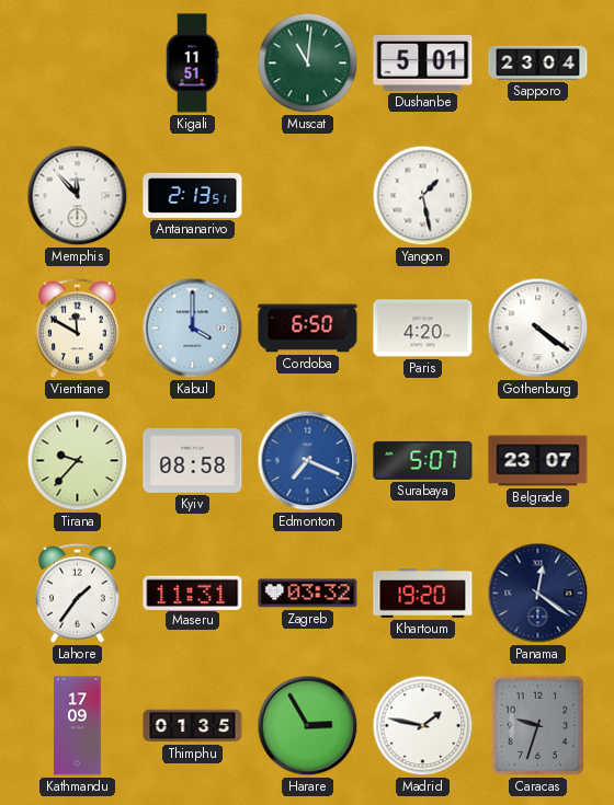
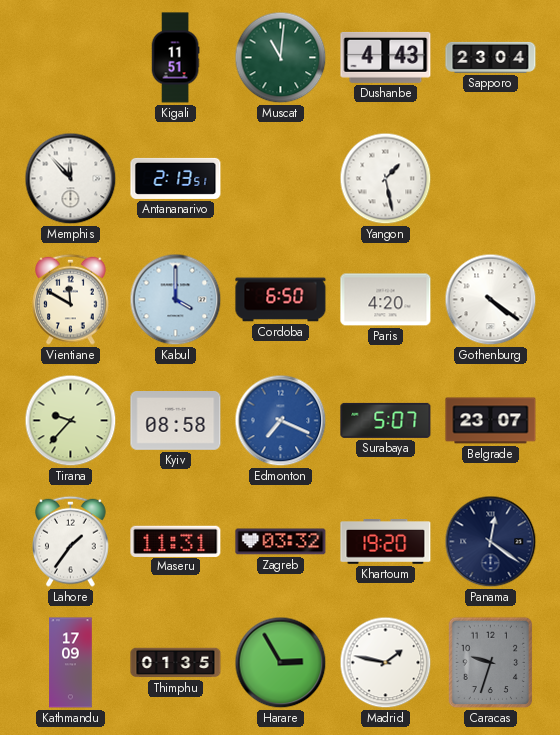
Dushanbe: 5:01 -> 4:43 (386, 57)
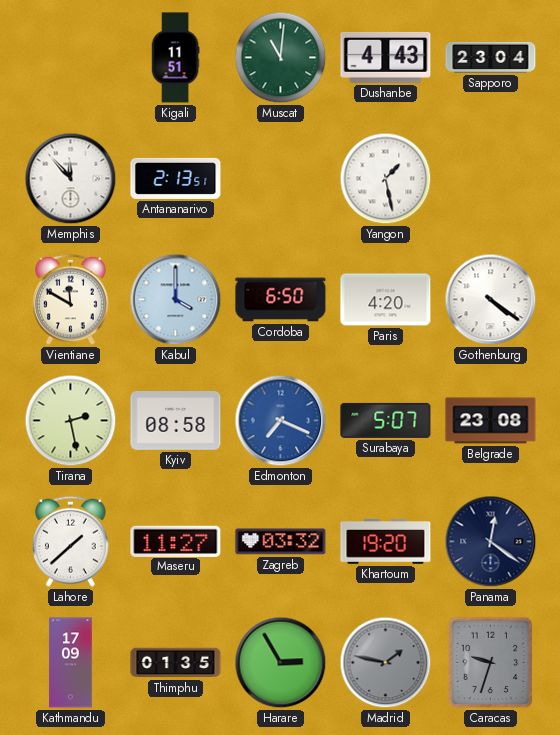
Tirana: 9:37 -> 2:28 (71, 421)
Belgrade: 23:07 -> 23:08 (491, 421)
Lahore: 1:36 -> 1:38 (71, 541)
Maseru: 11:31 -> 11:27 (176, 541)
Madrid dial: white -> grey (386, 663)
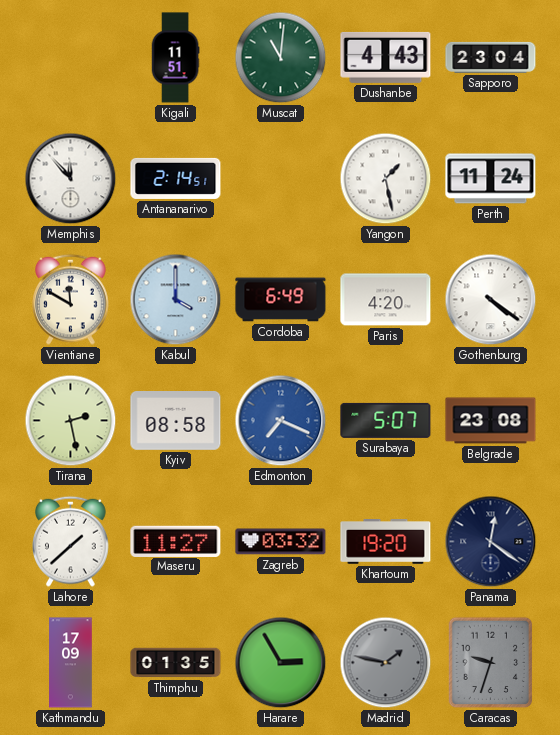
Antananarivo: 2:13 -> 2:14 (176, 178)
Perth: none -> 11:24 (491, 179)
Cordoba: 6:50 -> 6:49 (281, 300)
